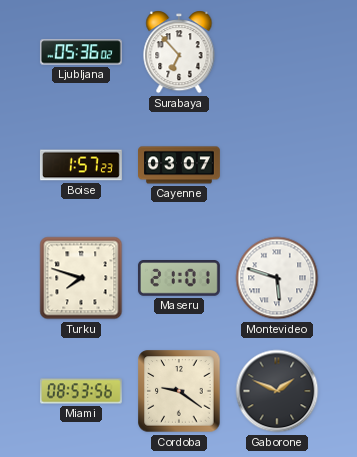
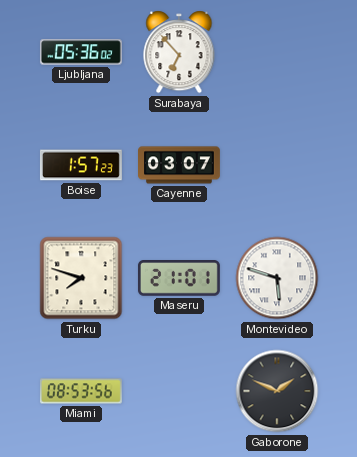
Cordoba: 9:21 -> none (179, 391)
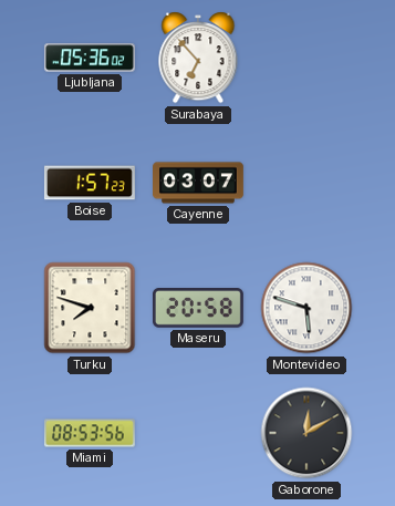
Maseru: 21:01 -> 20:58 (198, 308)
Gaborone: 1:49 -> 12:10 (306, 433)
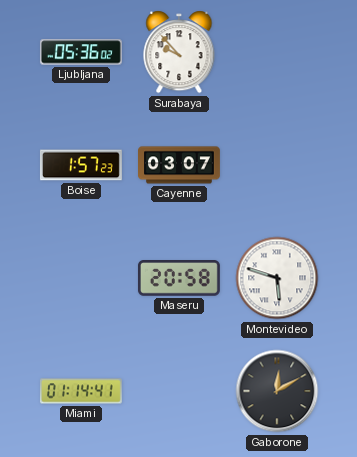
Surabaya: 6:53 -> 9:53 (179, 52)
Turku: 7:48 -> none (90, 308)
Miami: 08:53 -> 01:14 (81, 391)
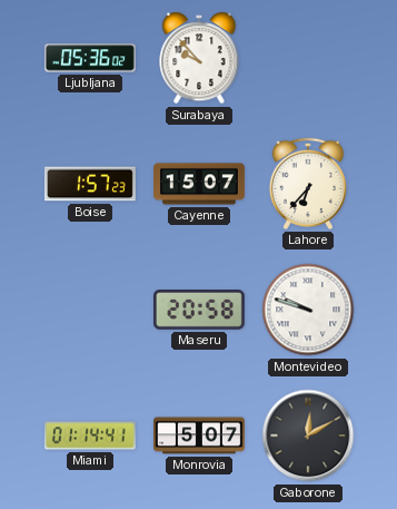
Cayenne: 03:07 -> 15:07 (200, 184)
Lahore: none -> 6:37 (307, 184)
Montevideo: 5:48 -> 9:48 (308, 310)
Monrovia: none -> 5:07 (199, 435)
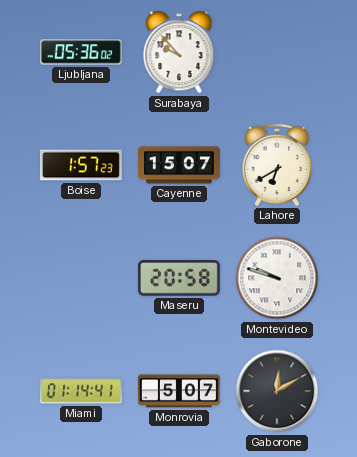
Lahore: 6:37 -> 6:40 (276, 165)
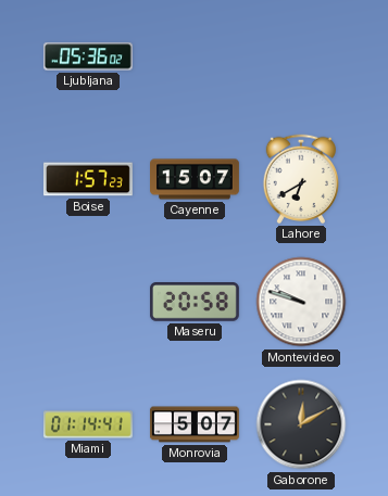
Surabaya: 9:53 -> none (179, 52)
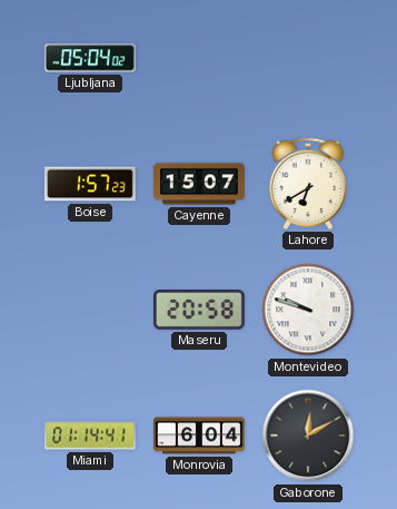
Ljubljana: 05:36 -> 05:04 (90, 58)
Monrovia: 5:07 -> 6:04 (199, 435)
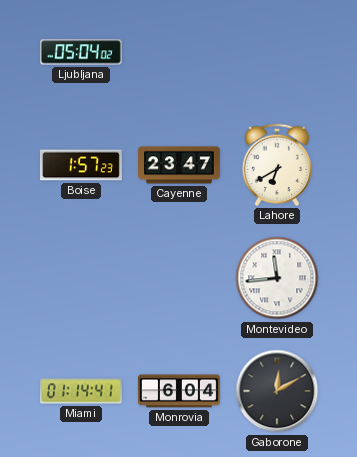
Cayenne: 15:07 -> 23:47 (180, 165)
Maseru: 20:58 -> none (199, 310)
Montevideo: 9:48 -> 11:44 (277, 278)
